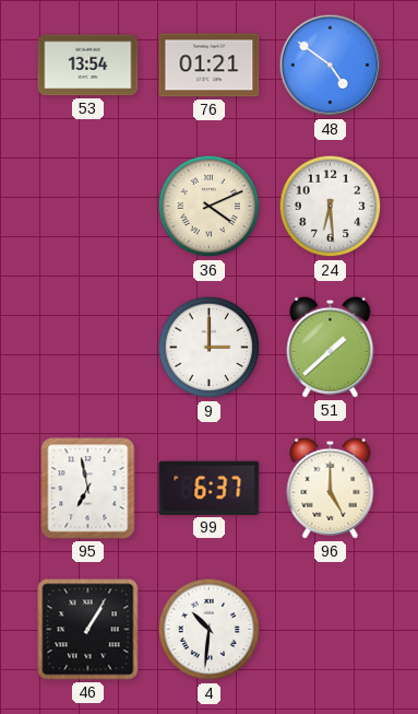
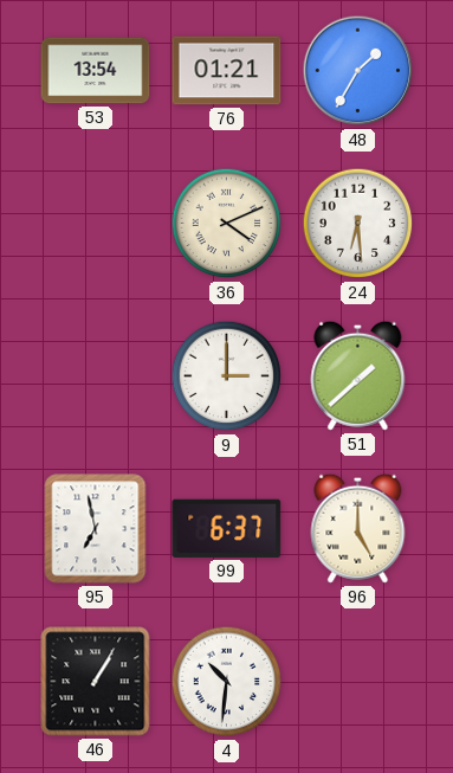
48: 4:51 -> 1:35 (358, 71)
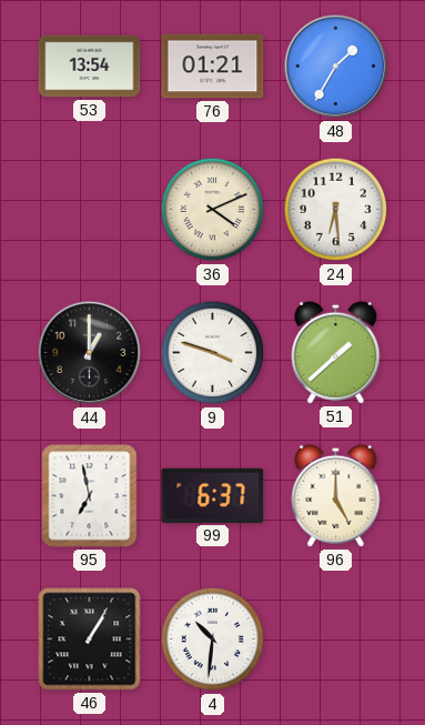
44: none -> 1:00 (90, 353)
9: 3:00 -> 3:48 (213, 353)
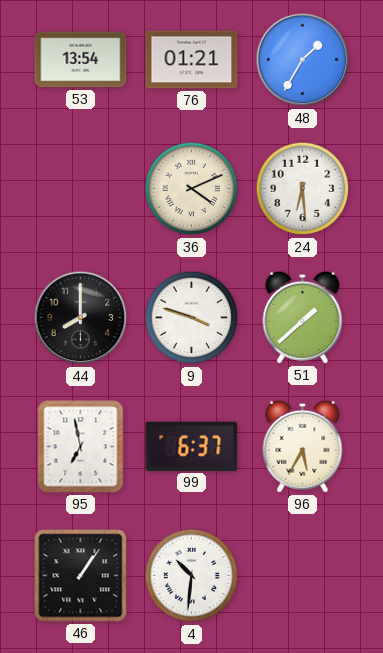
44: 1:00 -> 8:00 (81, 318)
96: 5:00 -> 5:35 (303, 446)
46: 1:05 -> 1:06 (81, 576)
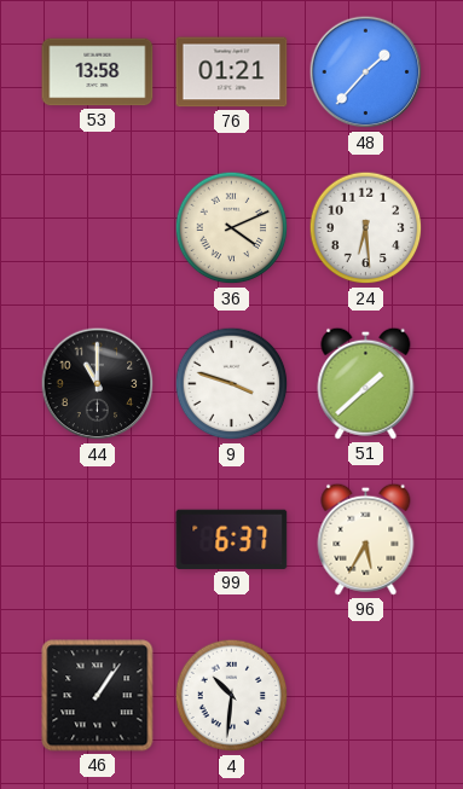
53: 13:54 -> 13:58 (98, 72)
48: 1:35 -> 1:37 (366, 72)
44: 8:00 -> 11:00 (98, 384)
95: 6:58 -> none (81, 447)
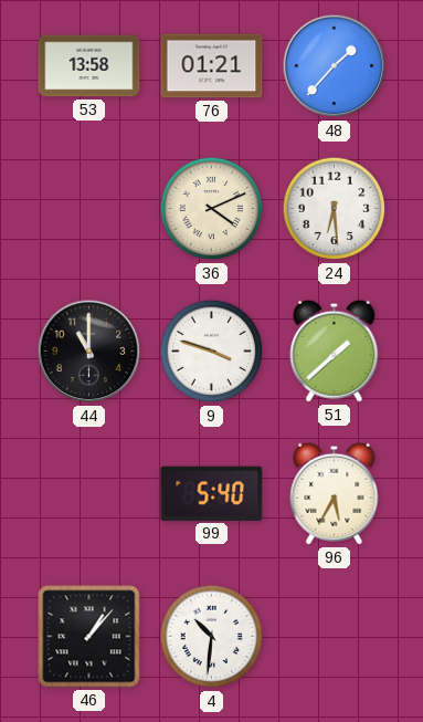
99: 6:37 -> 5:40 (212, 493)
46: 1:06 -> 1:07 (89, 637)
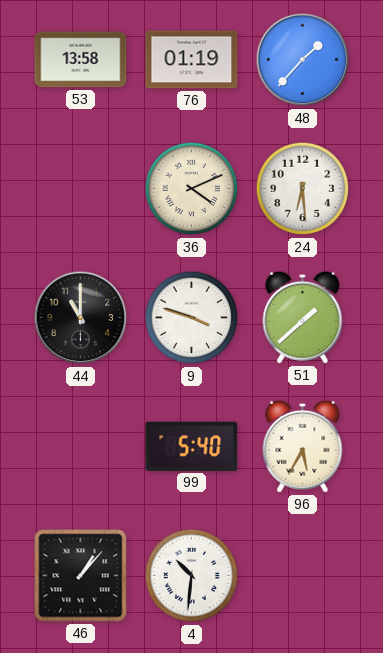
76: 01:21 -> 01:19 (192, 60)
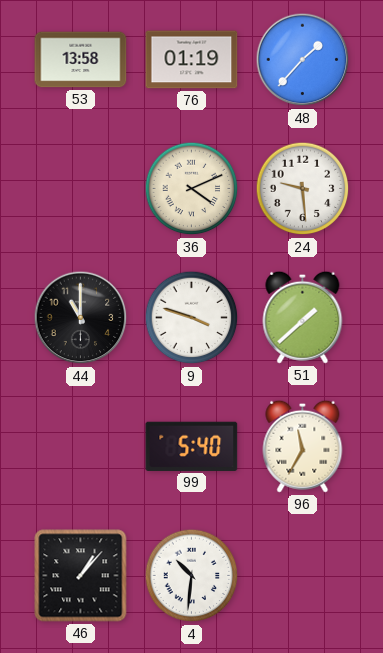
24: 6:29 -> 9:29 (303, 189)
96: 5:35 -> 11:35 (303, 446)
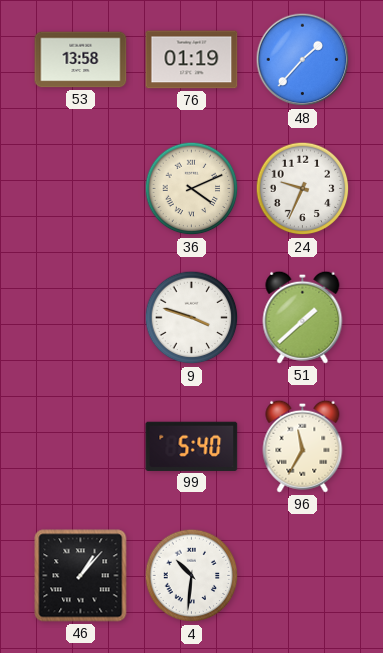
24: 9:29 -> 9:34 (303, 189)
44: 11:00 -> none (81, 318)
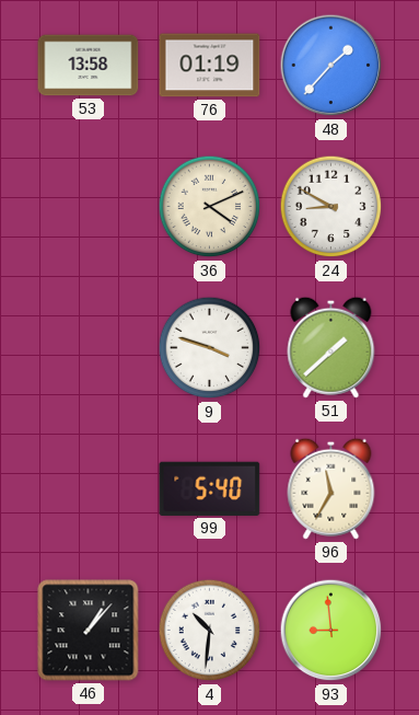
24: 9:34 -> 8:50 (331, 207)
93: none -> 8:59 (331, 631)
